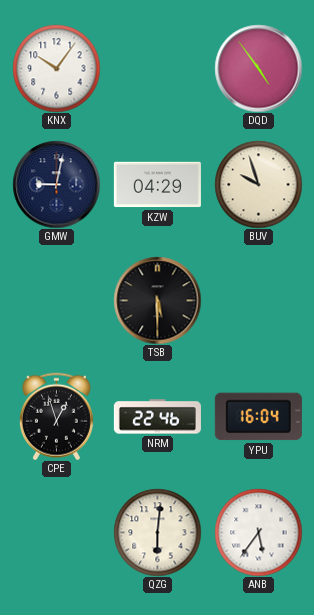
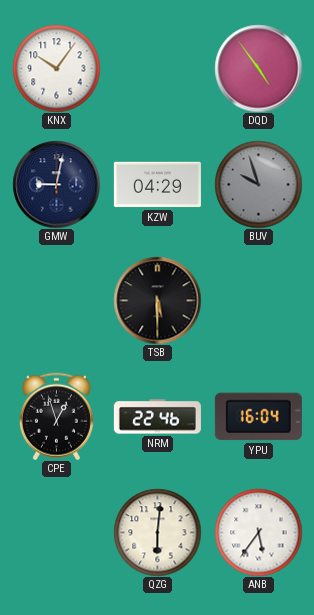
BUV dial: cream -> grey (258, 184)
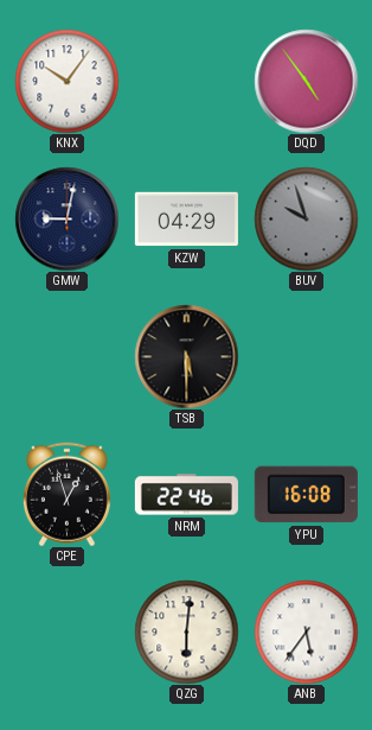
YPU: 16:04 -> 16:08 (306, 495)
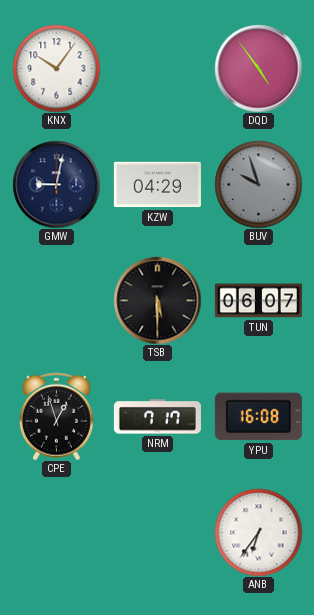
TUN: none -> 06:07 (258, 301)
NRM: 22:46 -> 7:17 (157, 417)
QZG: 6:01 -> none (186, 631)
ANB: 5:36 -> 6:36 (258, 532)
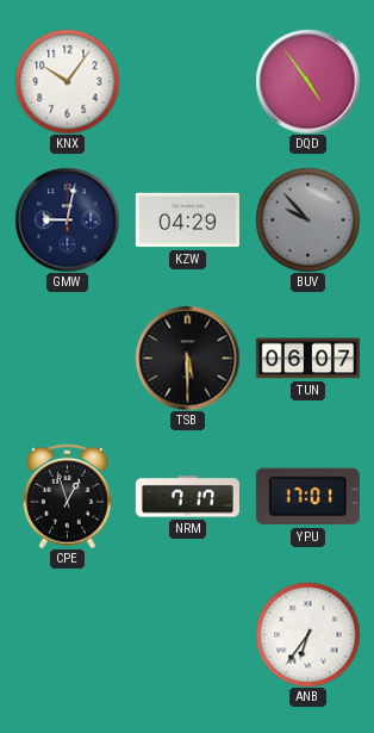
BUV: 9:57 -> 9:53 (307, 219)
YPU: 16:08 -> 17:01 (307, 497)
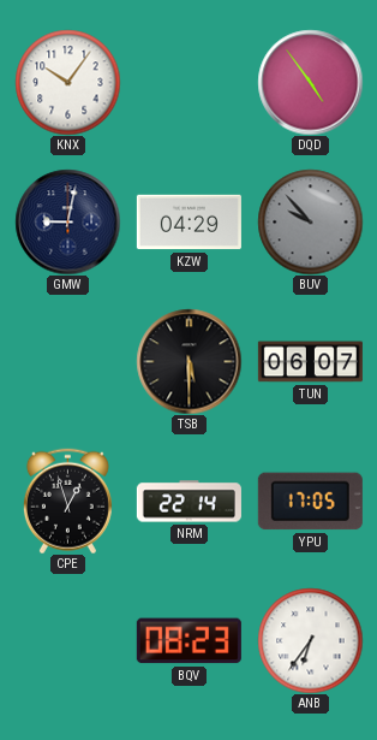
NRM: 7:17 -> 22:14 (188, 502)
YPU: 17:01 -> 17:05 (310, 502)
BQV: none -> 08:23 (188, 641)
